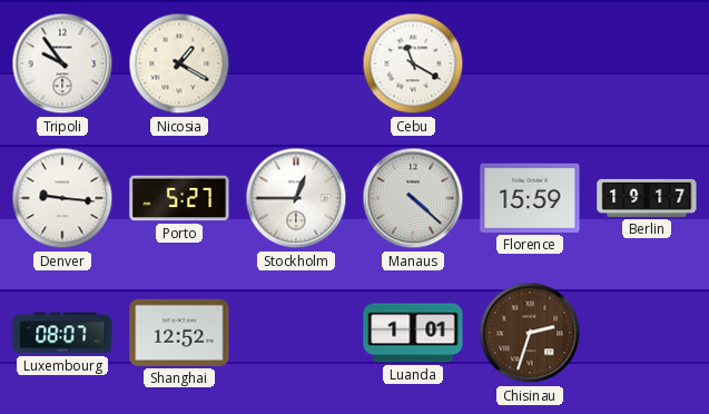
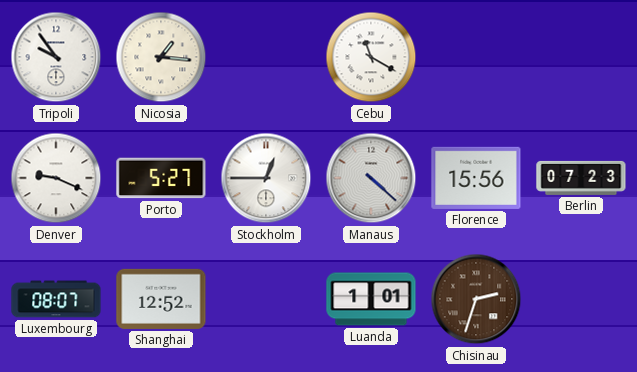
Nicosia: 1:20 -> 1:16 (161, 57)
Denver: 9:16 -> 9:19 (56, 178)
Florence: 15:59 -> 15:56 (476, 178)
Berlin: 19:17 -> 07:23 (581, 178)
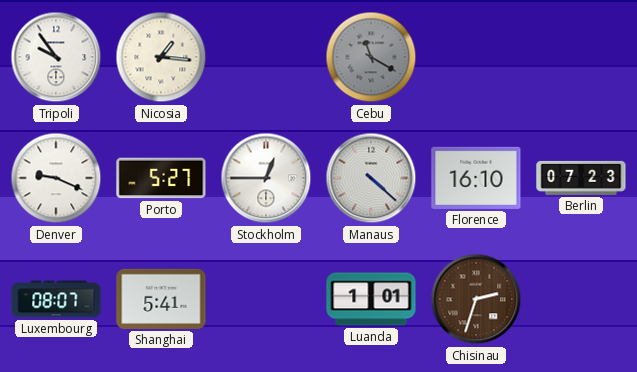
Cebu dial: white -> grey (371, 57)
Florence: 15:56 -> 16:10 (476, 178)
Shanghai: 12:52 -> 5:41 (161, 299)
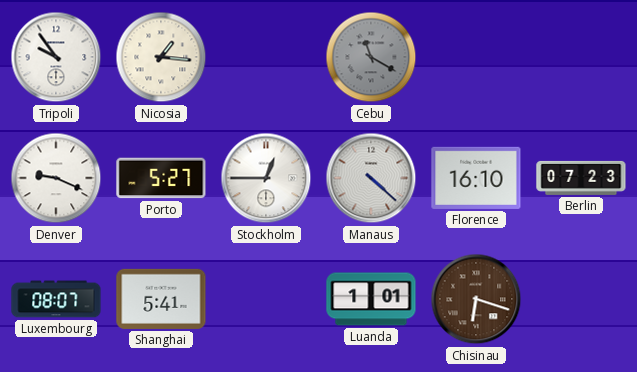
Chisinau: 2:33 -> 6:18 (476, 299)
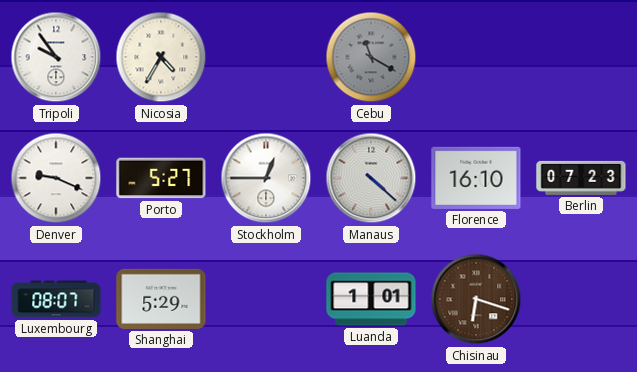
Nicosia: 1:16 -> 4:35 (161, 57)
Shanghai: 5:41 -> 5:29 (161, 299)
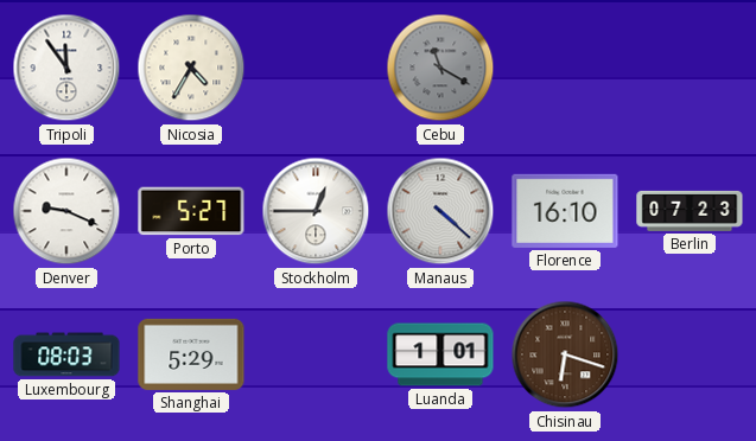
Tripoli: 9:54 -> 11:54 (66, 68)
Luxembourg: 08:07 -> 08:03 (66, 354)
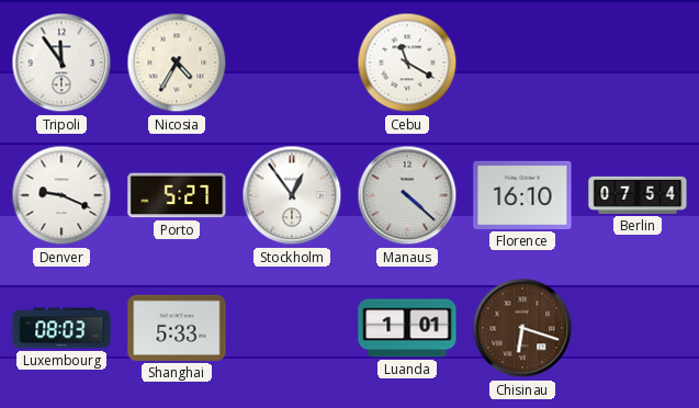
Cebu dial: grey -> white (407, 63)
Stockholm: 12:45 -> 12:54 (292, 195)
Berlin: 07:23 -> 07:54 (638, 195)
Shanghai: 5:29 -> 5:33 (177, 328)
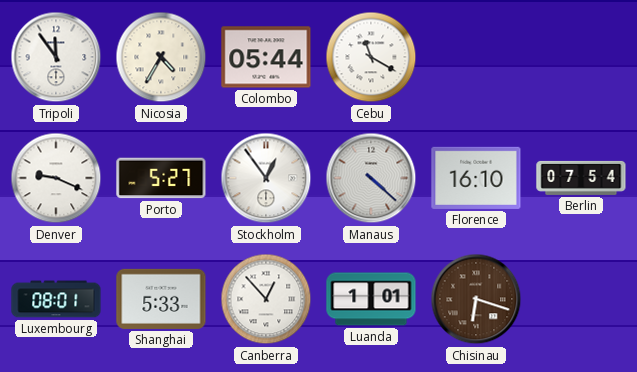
Colombo: none -> 05:44 (266, 57)
Luxembourg: 08:03 -> 08:01 (56, 299)
Canberra: none -> 12:53 (266, 299)
